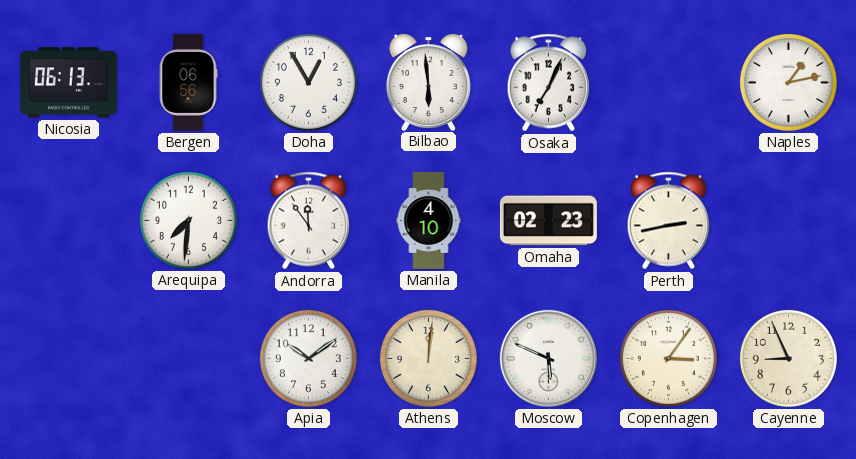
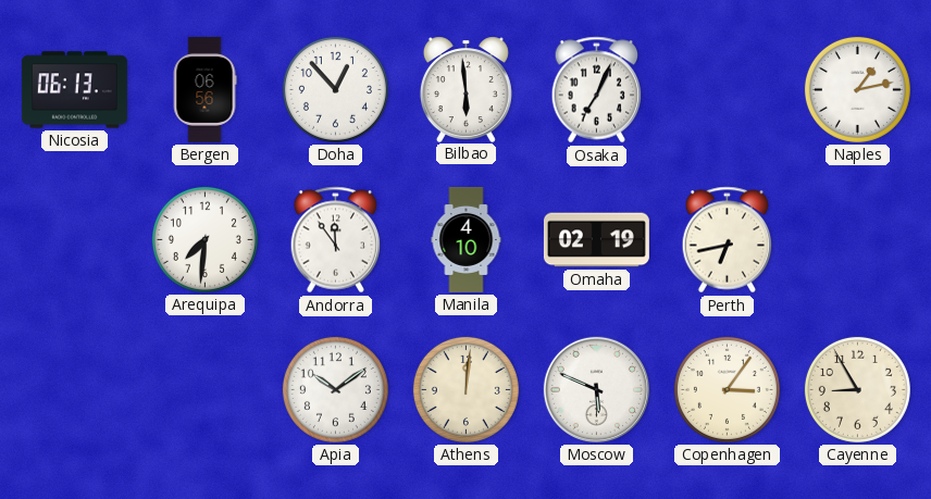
Doha: 12:55 -> 12:53 (335, 89)
Omaha: 02:23 -> 02:19 (596, 240)
Perth: 2:43 -> 6:43 (728, 240)
Cayenne: 8:56 -> 8:55 (857, 389)
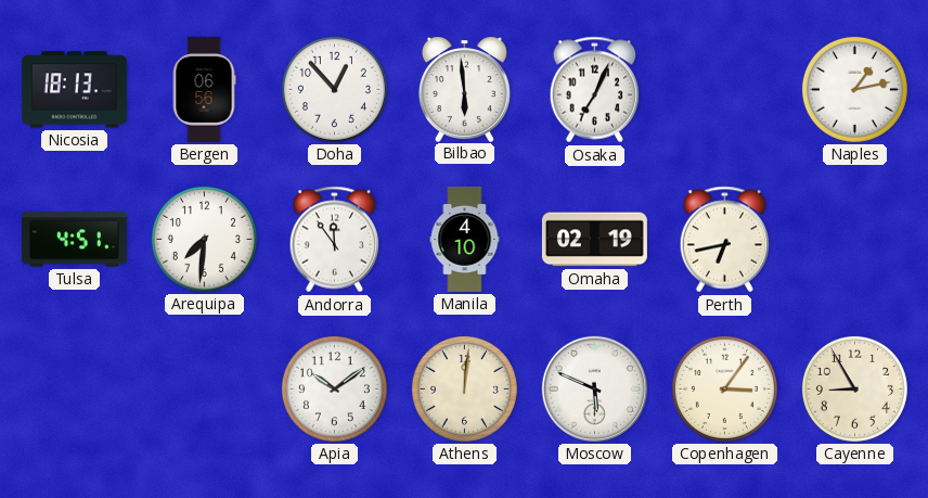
Nicosia: 06:13 -> 18:13 (74, 90)
Tulsa: none -> 4:51 (74, 240)
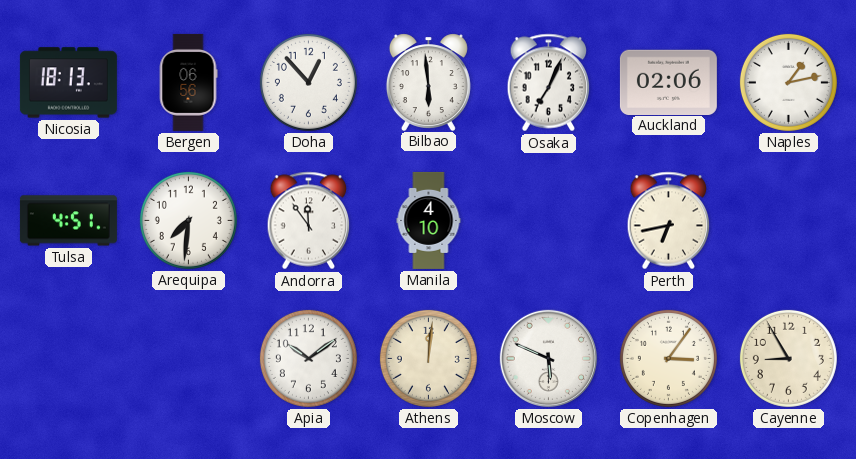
Auckland: none -> 02:06 (668, 82)
Omaha: 02:19 -> none (594, 240)
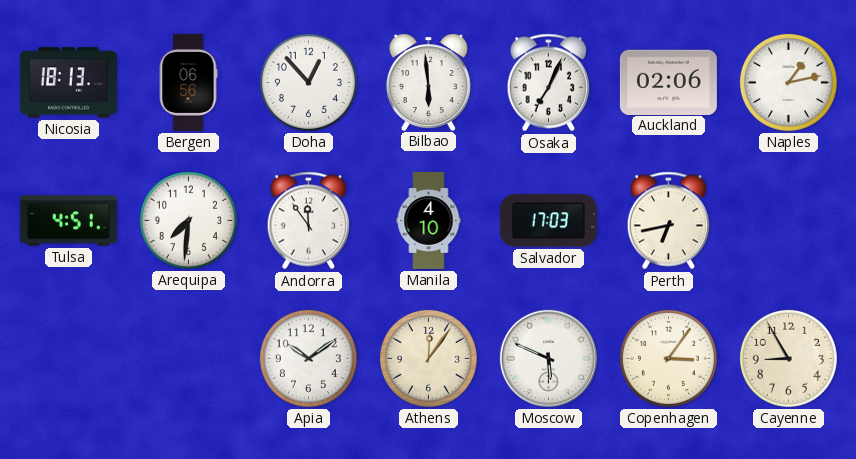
Salvador: none -> 17:03 (548, 221)
Athens: 12:01 -> 12:06 (428, 358)
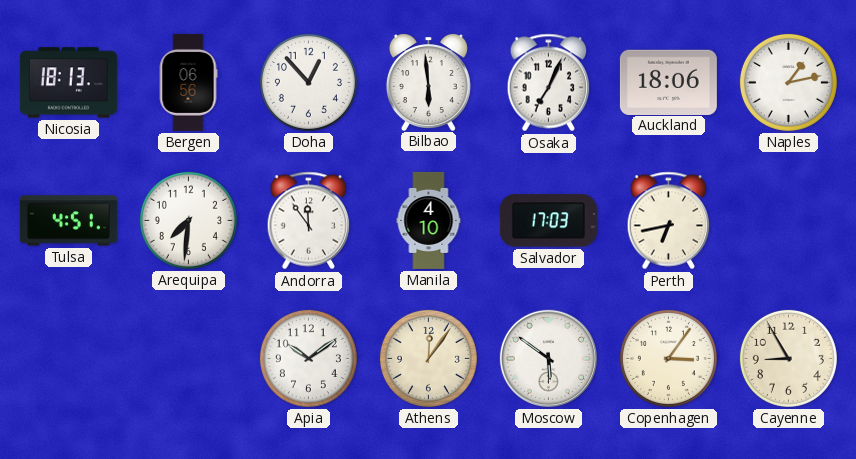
Auckland: 02:06 -> 18:06 (668, 82)
Moscow: 5:49 -> 5:51 (548, 358)
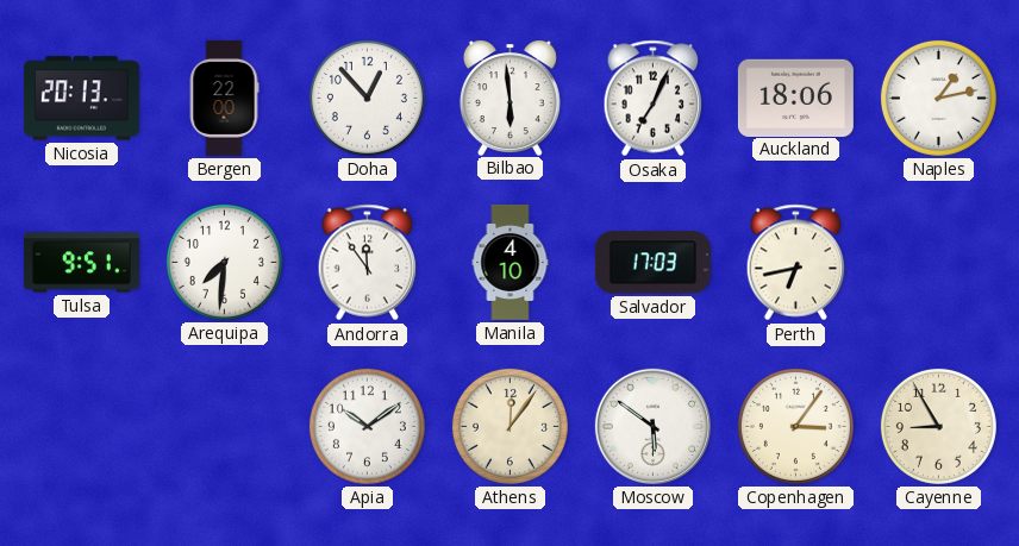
Nicosia: 18:13 -> 20:13 (81, 99)
Bergen: 06:56 -> 22:00 (224, 98)
Tulsa: 4:51 -> 9:51 (81, 263)
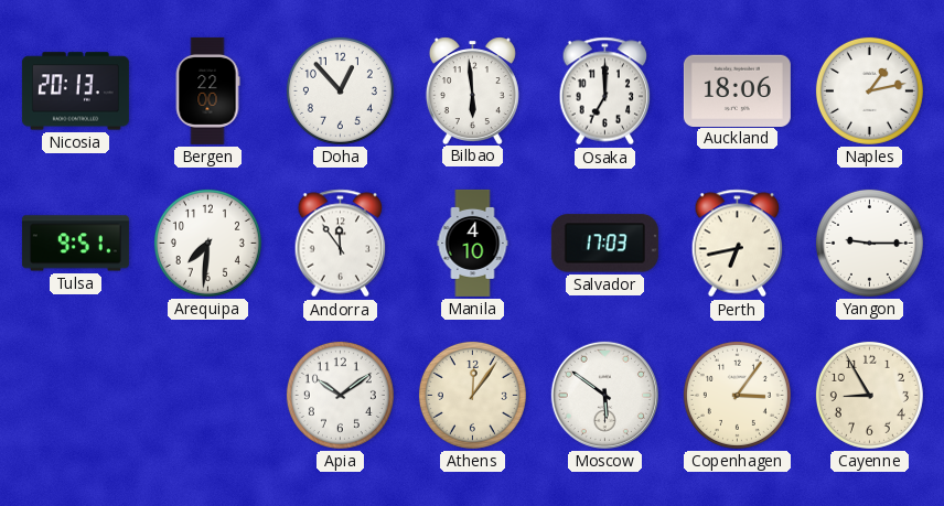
Osaka: 7:04 -> 7:00 (605, 91)
Yangon: none -> 9:15 (869, 243)
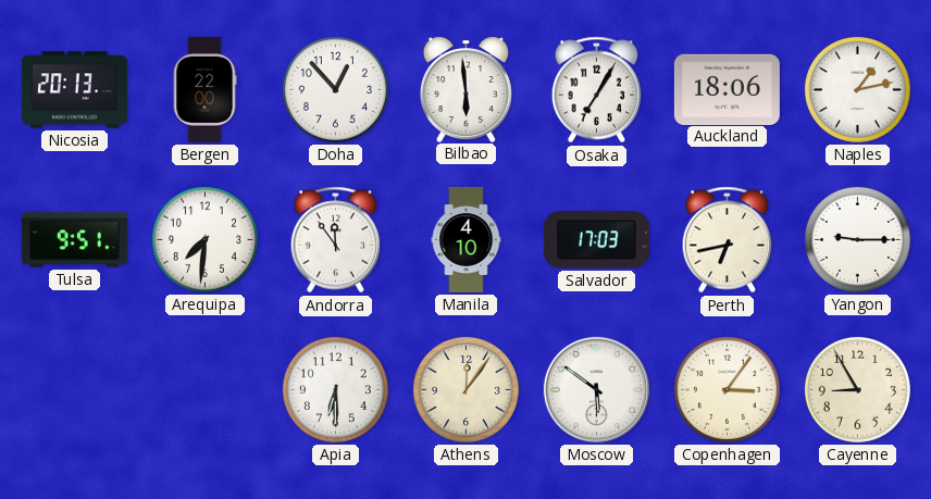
Osaka: 7:00 -> 7:05 (597, 90)
Apia: 10:09 -> 6:30 (335, 389)
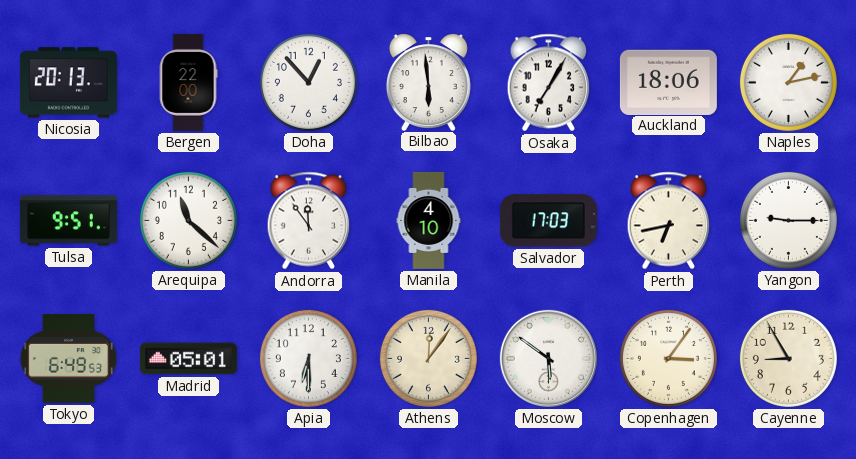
Arequipa: 7:31 -> 11:22 (188, 220)
Tokyo: none -> 6:49 (68, 359)
Madrid: none -> 05:01 (188, 359)
